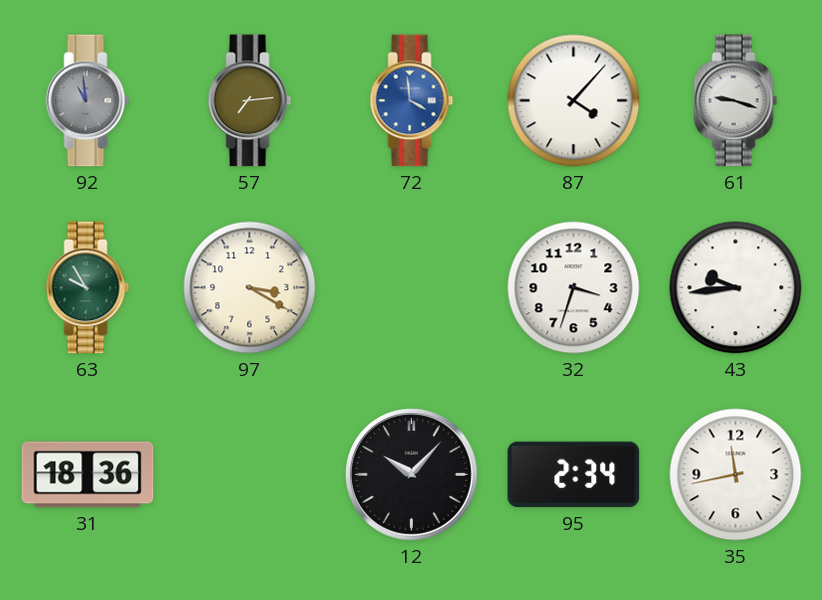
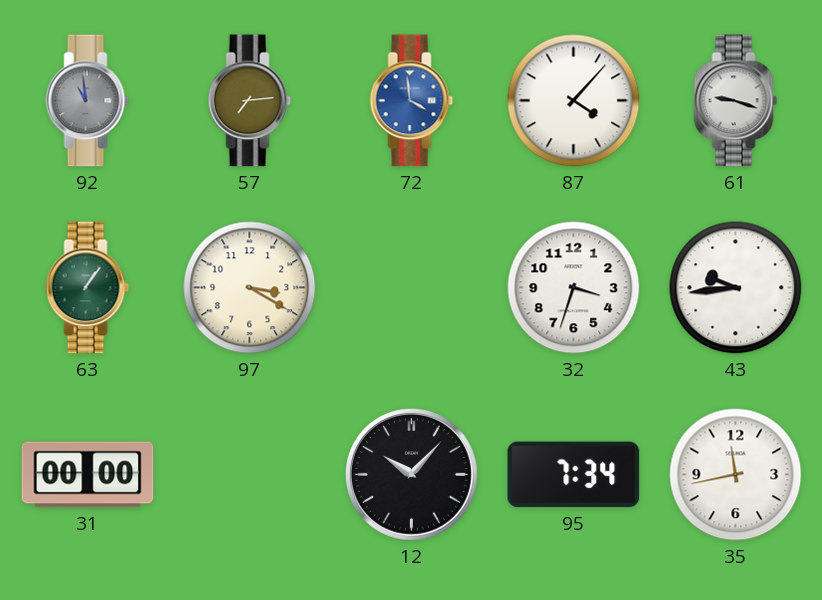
63: 9:55 -> 1:06 (88, 288)
31: 18:36 -> 00:00 (88, 475)
95: 2:34 -> 7:34 (574, 475)
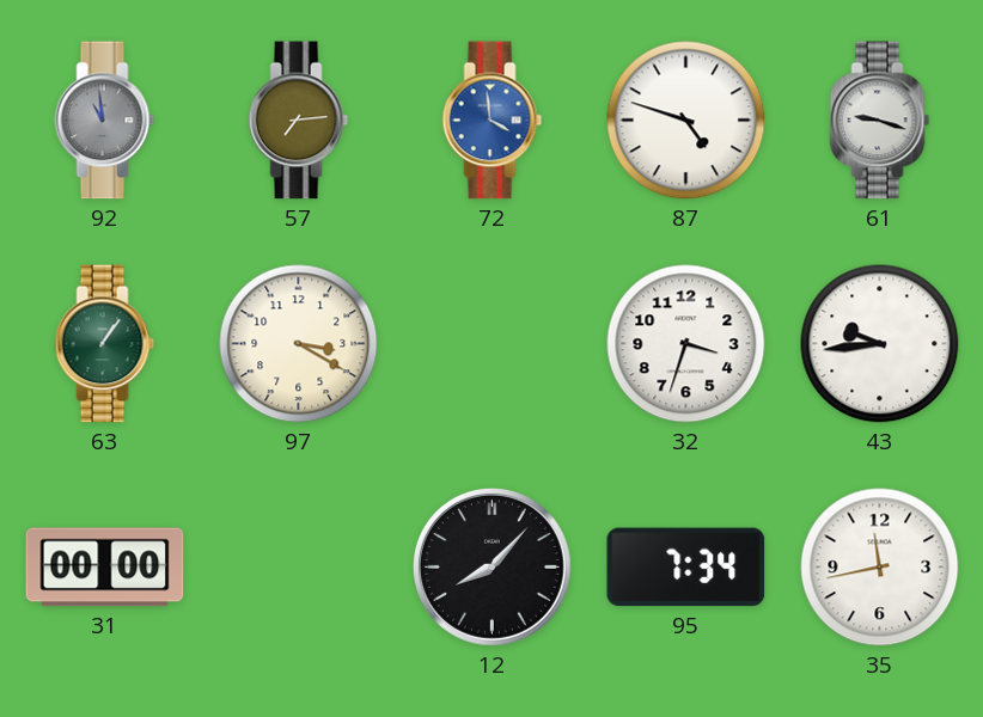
87: 4:07 -> 4:48 (686, 121)
12: 10:07 -> 8:07 (491, 566)
